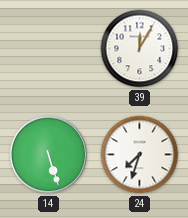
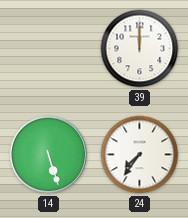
39: 12:05 -> 12:00 (140, 49)
24: 7:33 -> 7:36 (140, 155)
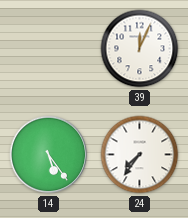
39: 12:00 -> 12:04 (140, 49)
14: 5:27 -> 5:24 (49, 155)
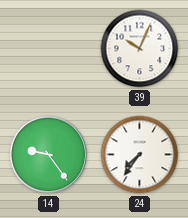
39: 12:04 -> 10:04 (140, 49)
14: 5:24 -> 9:24 (49, 155)
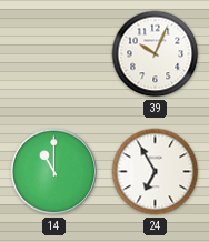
14: 9:24 -> 11:00 (54, 172)
24: 7:36 -> 6:55 (156, 172)
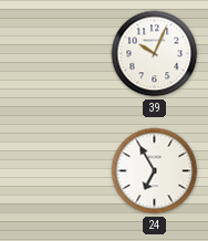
14: 11:00 -> none (54, 172)
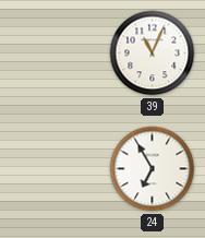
39: 10:04 -> 11:04 (153, 53)
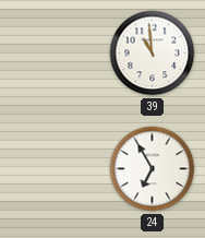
39: 11:04 -> 10:59 (153, 53)
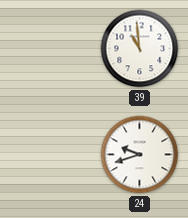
24: 6:55 -> 9:42 (140, 155)
